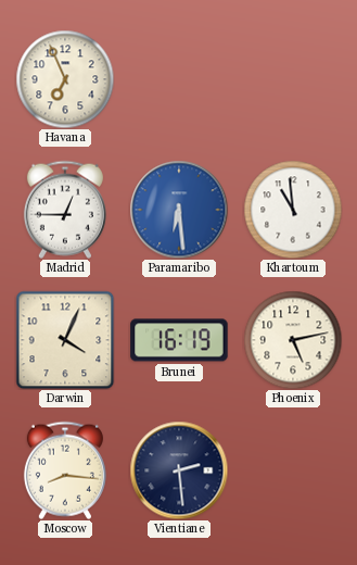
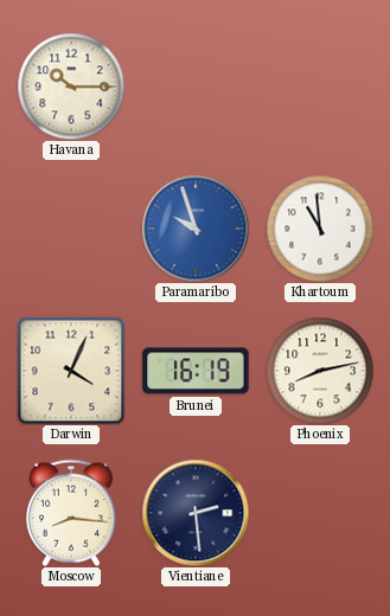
Havana: 6:56 -> 10:15 (71, 86)
Madrid: 12:45 -> none (65, 210)
Paramaribo: 6:29 -> 9:57 (196, 229)
Phoenix: 5:13 -> 8:13 (320, 371)
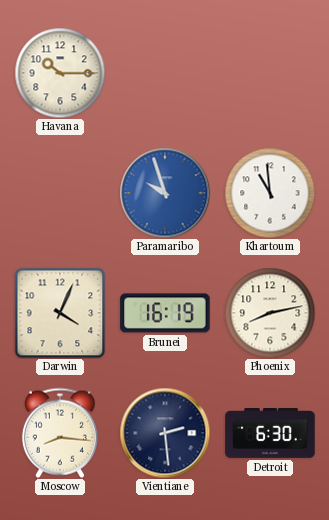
Detroit: none -> 6:30 (270, 434)
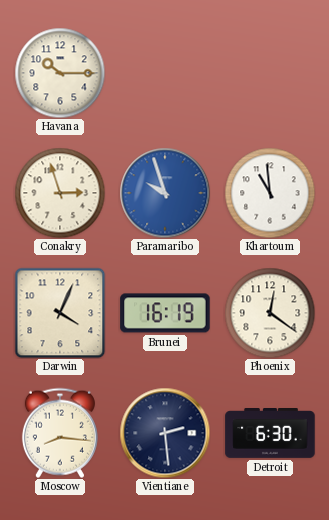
Conakry: none -> 2:57 (60, 193)
Phoenix: 8:13 -> 12:21 (270, 313)
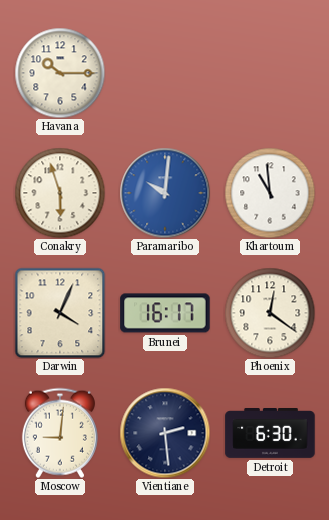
Conakry: 2:57 -> 5:57 (60, 193)
Paramaribo: 9:57 -> 10:01 (165, 193)
Brunei: 16:19 -> 16:17 (165, 313)
Moscow: 8:16 -> 9:01 (60, 433)
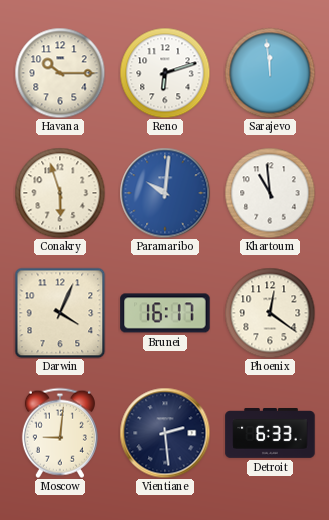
Reno: none -> 6:12 (165, 73)
Sarajevo: none -> 11:59 (270, 73)
Detroit: 6:30 -> 6:33 (270, 434)
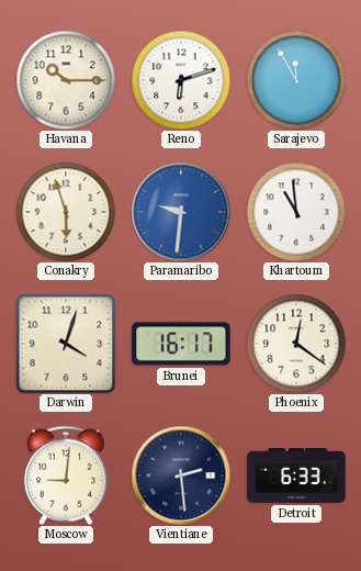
Sarajevo: 11:59 -> 11:55 (296, 80)
Paramaribo: 10:01 -> 9:31 (181, 212)
Darwin: 4:04 -> 4:03 (66, 344)
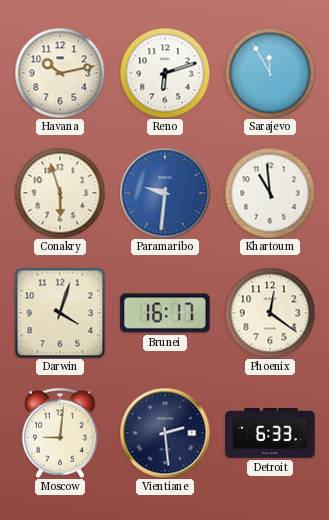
Havana: 10:15 -> 10:13 (60, 73)
